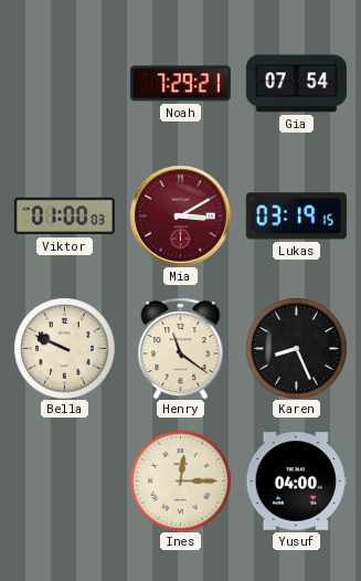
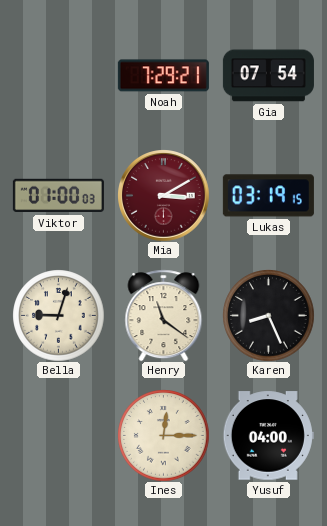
Bella: 9:49 -> 9:03 (58, 315)
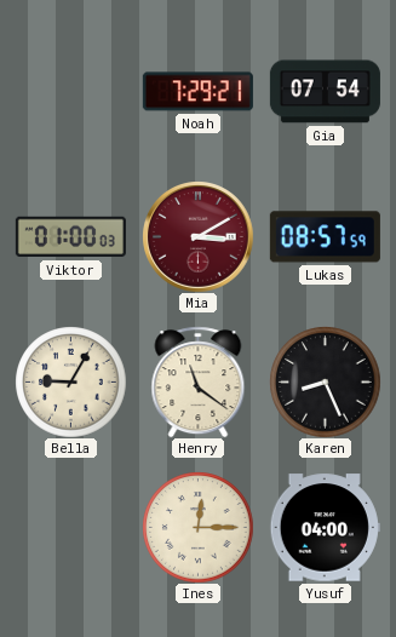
Lukas: 03:19 -> 08:57 (325, 237)
Bella: 9:03 -> 9:05 (70, 381)
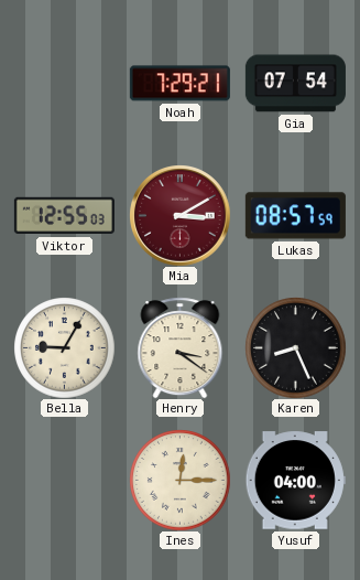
Viktor: 01:00 -> 12:55 (64, 216)
Henry: 11:21 -> 3:21 (181, 347)
